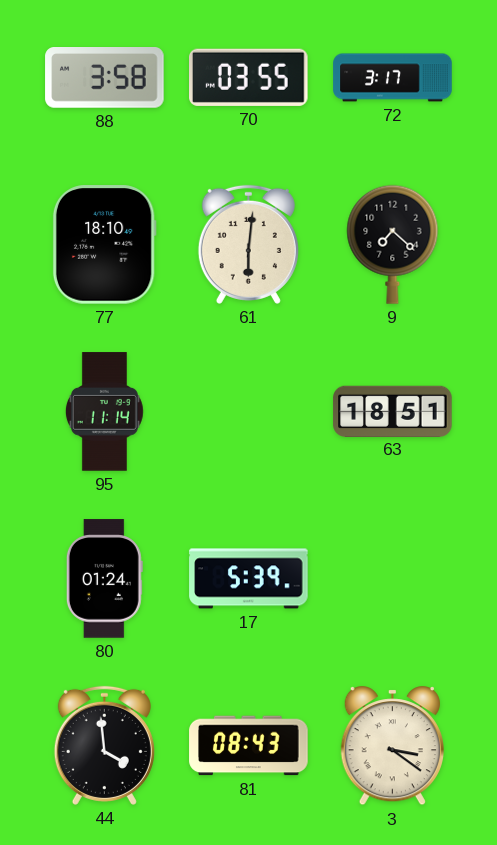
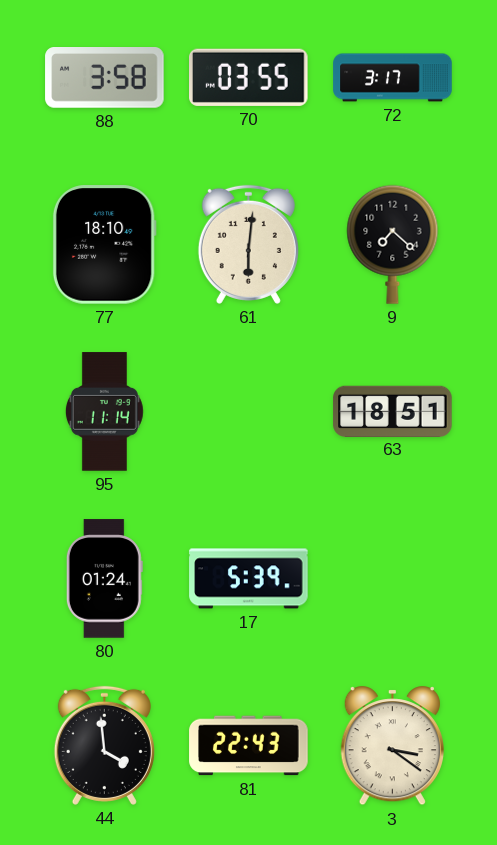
81: 08:43 -> 22:43 (249, 746)
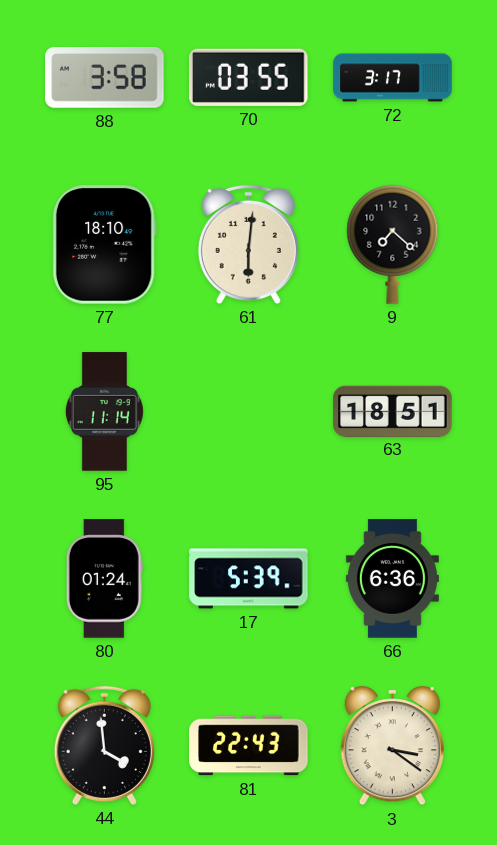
66: none -> 6:36 (392, 579)
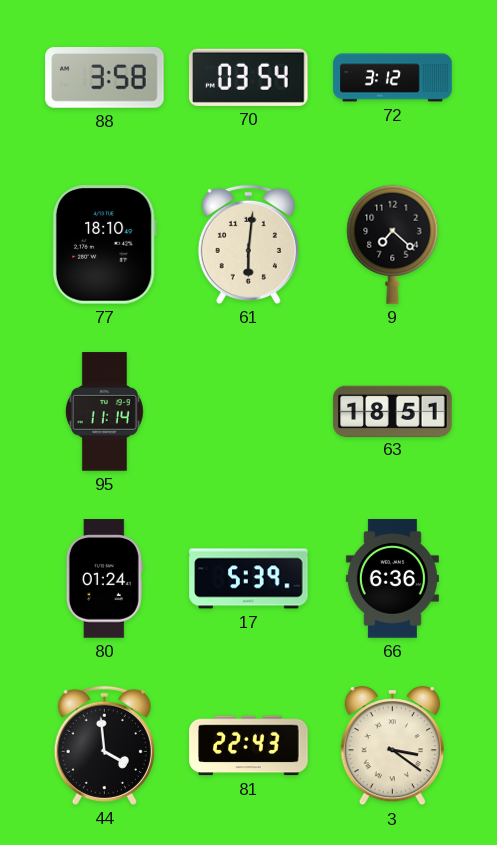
70: 03:55 -> 03:54 (249, 77)
72: 3:17 -> 3:12 (393, 78)
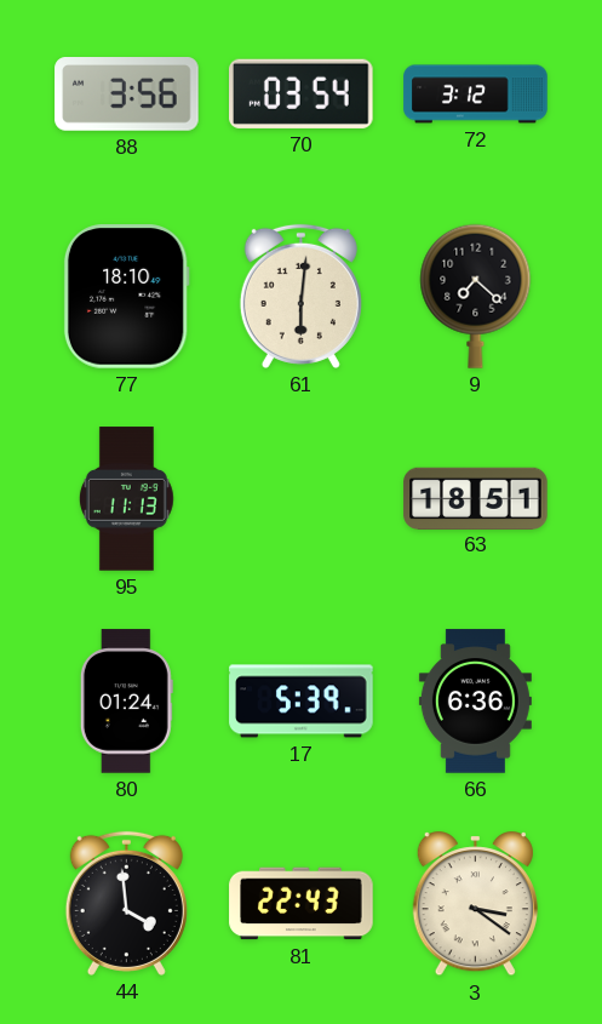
88: 3:58 -> 3:56 (127, 95)
95: 11:14 -> 11:13 (126, 499)
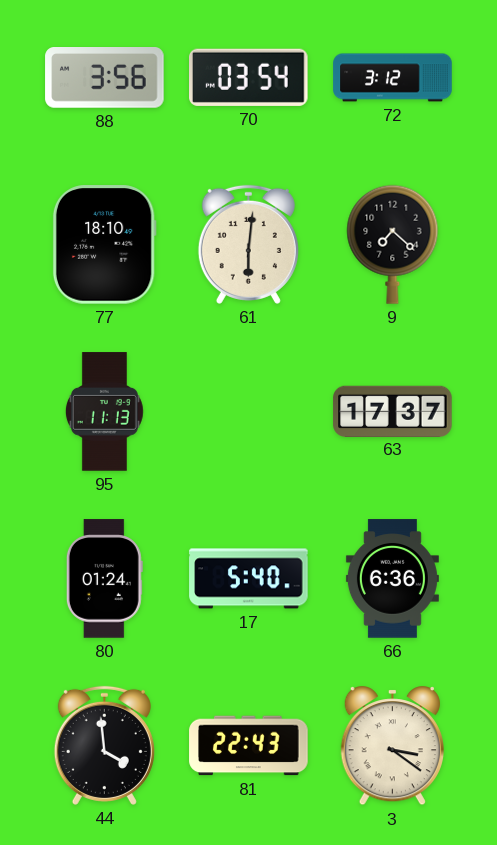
63: 18:51 -> 17:37 (393, 411)
17: 5:39 -> 5:40 (249, 579)
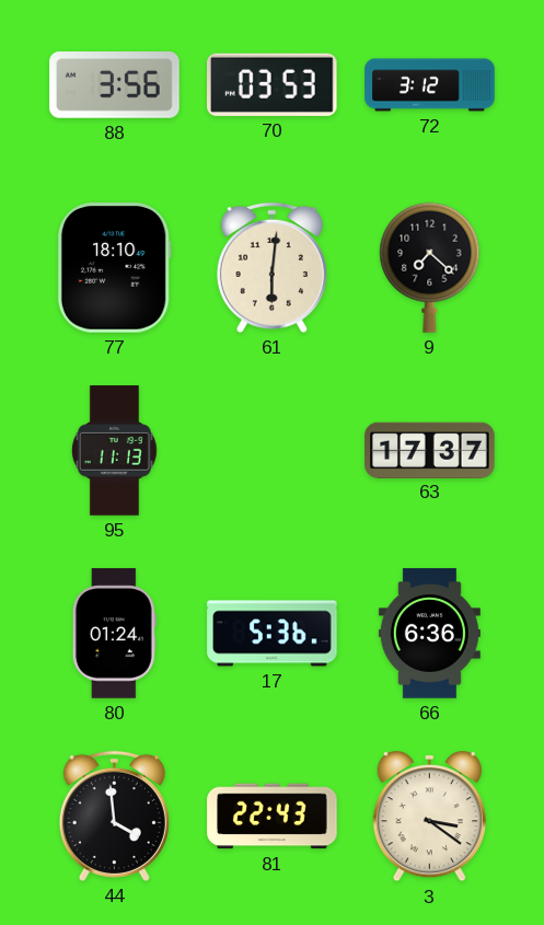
70: 03:54 -> 03:53 (273, 84)
17: 5:40 -> 5:36 (273, 634)
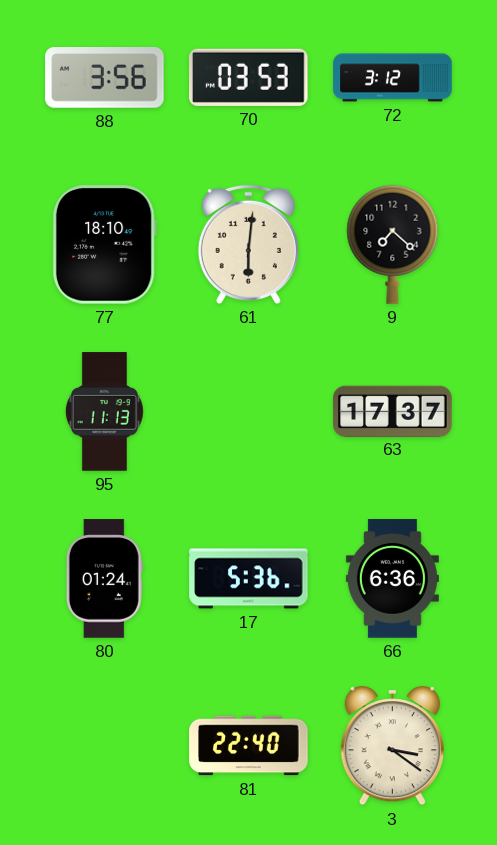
44: 3:59 -> none (114, 816)
81: 22:43 -> 22:40 (249, 746)
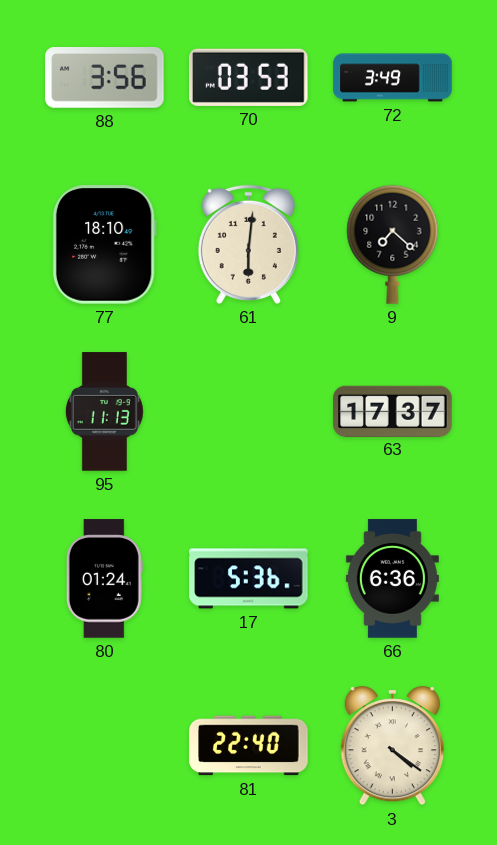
72: 3:12 -> 3:49 (393, 78)
3: 3:21 -> 4:21 (392, 746)
